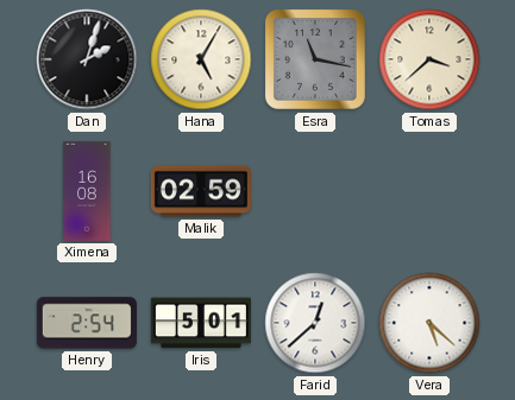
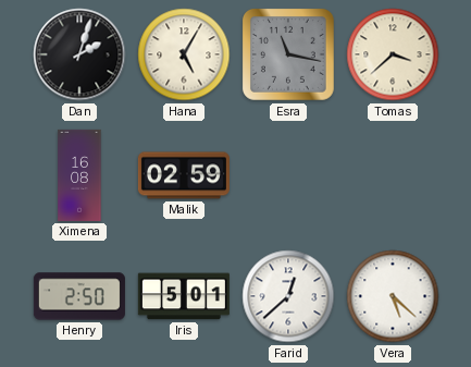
Henry: 2:54 -> 2:50 (79, 296)
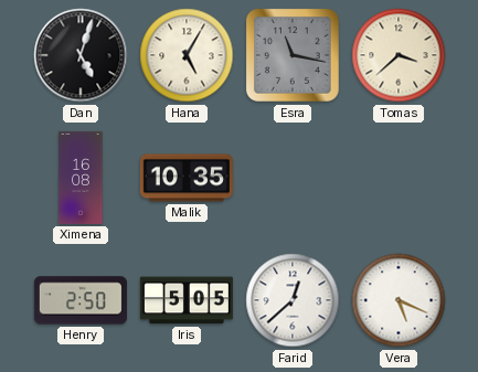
Dan: 2:03 -> 5:03 (81, 55)
Malik: 02:59 -> 10:35 (187, 178)
Iris: 5:01 -> 5:05 (187, 300)
Vera: 5:22 -> 5:19 (399, 300)
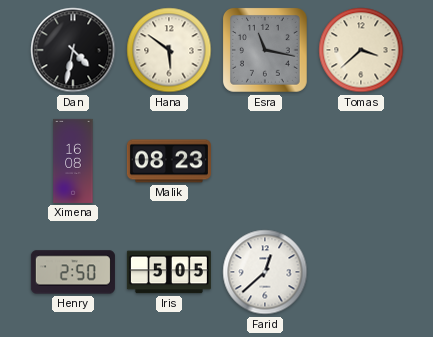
Dan: 5:03 -> 4:32 (73, 50)
Hana: 5:05 -> 5:51 (169, 50)
Malik: 10:35 -> 08:23 (169, 161)
Vera: 5:19 -> none (399, 300)
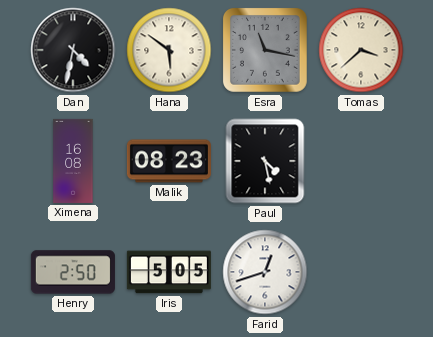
Paul: none -> 4:28 (265, 161)
Farid: 12:38 -> 12:42 (265, 272)
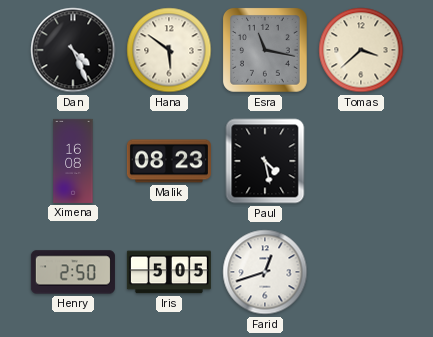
Dan: 4:32 -> 4:26 (73, 50)
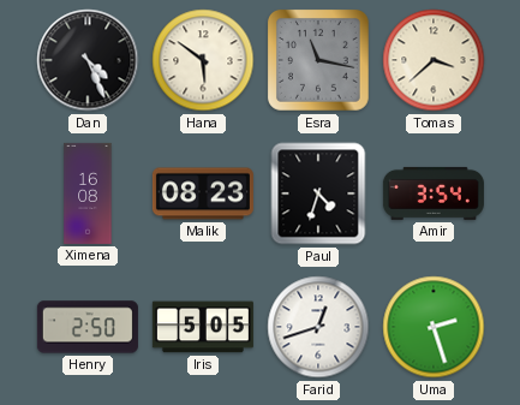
Paul: 4:28 -> 4:33 (318, 193)
Amir: none -> 3:54 (434, 193)
Uma: none -> 2:27 (434, 327)
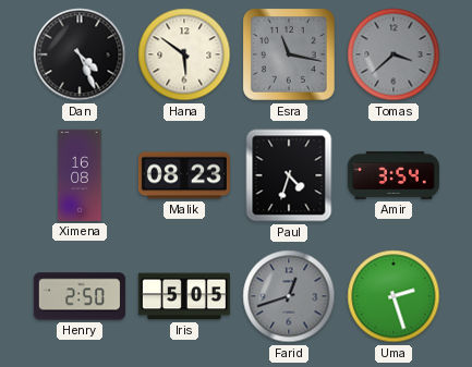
Tomas dial: cream -> grey (394, 54)
Farid dial: white -> grey (289, 296)
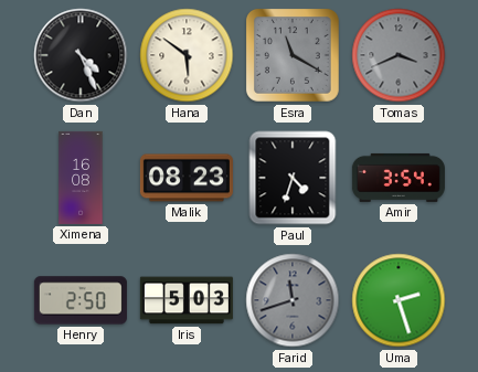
Esra: 11:17 -> 11:20 (294, 56)
Tomas: 3:38 -> 3:41 (399, 55)
Iris: 5:05 -> 5:03 (187, 300)
Farid: 12:42 -> 11:42 (293, 300)
